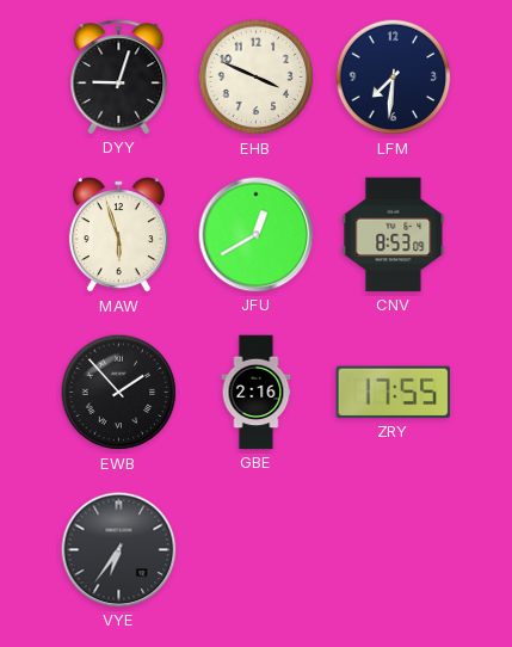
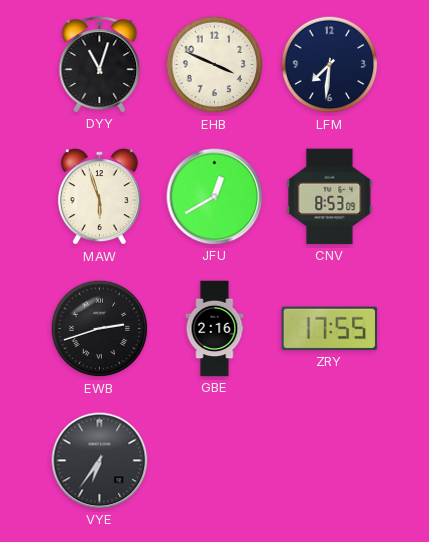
DYY: 9:03 -> 11:03 (100, 65)
EWB: 1:53 -> 2:42 (100, 329)
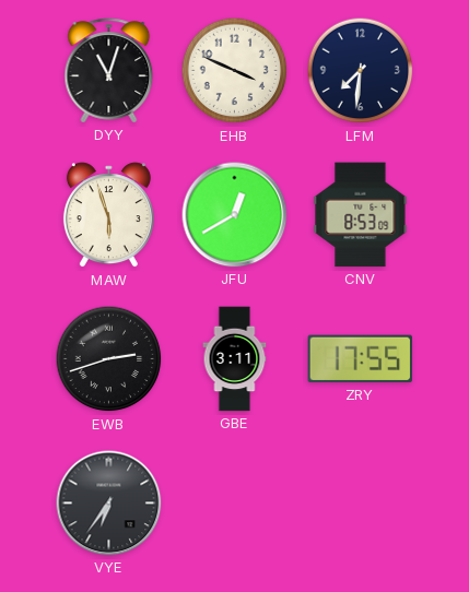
GBE: 2:16 -> 3:11 (235, 359)
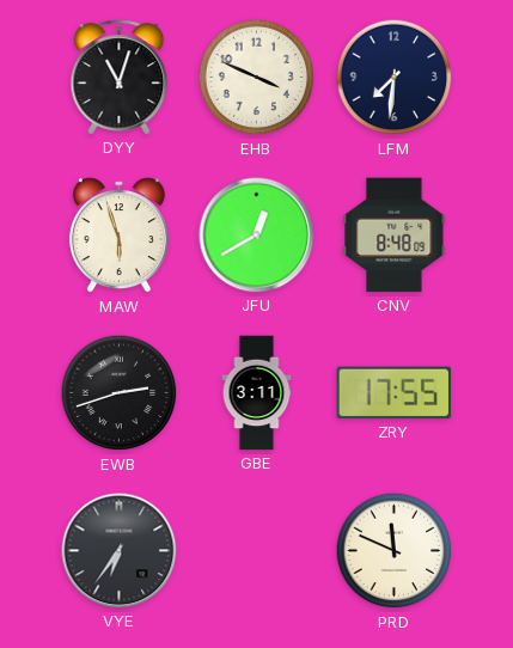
CNV: 8:53 -> 8:48 (395, 236)
PRD: none -> 11:49 (395, 551)
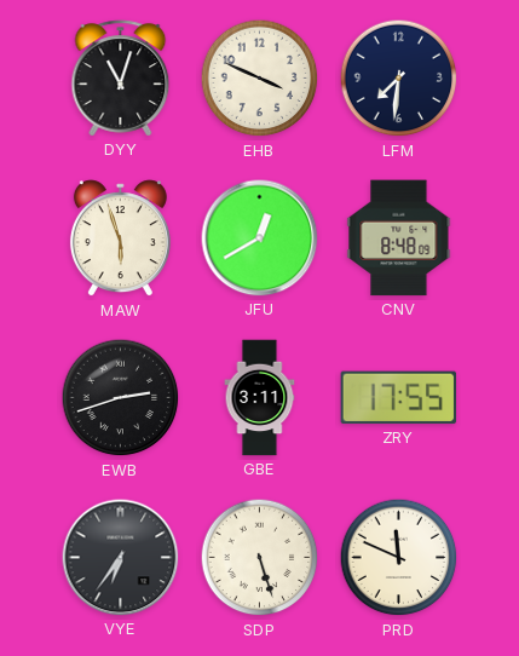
SDP: none -> 5:27 (260, 558)
